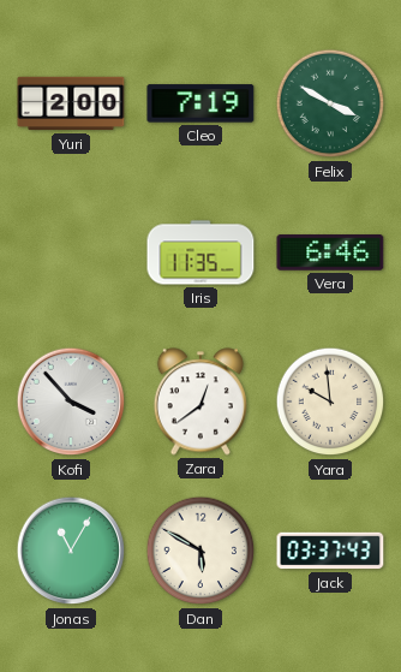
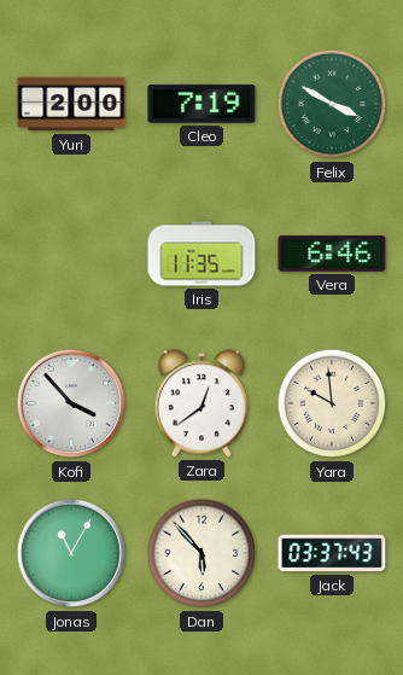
Dan: 5:50 -> 5:53 (201, 553)
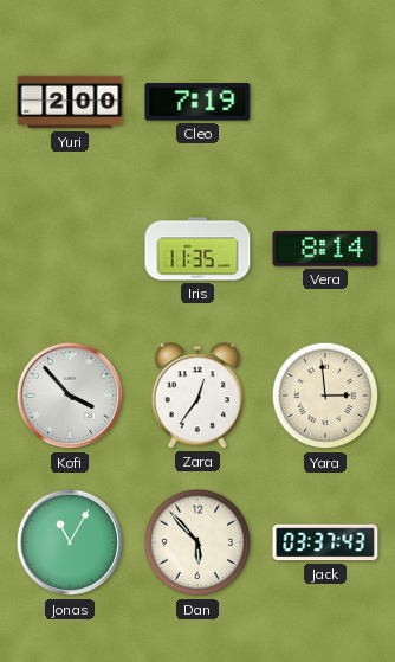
Felix: 3:50 -> none (332, 104)
Vera: 6:46 -> 8:14 (325, 249)
Zara: 12:39 -> 12:36 (197, 396)
Yara: 9:59 -> 2:59 (325, 396)
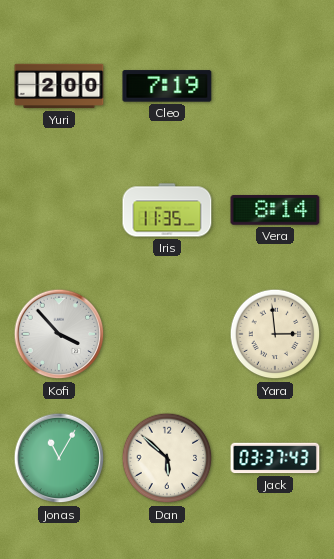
Zara: 12:36 -> none (197, 396)
Dan: 5:53 -> 5:52 (167, 458)
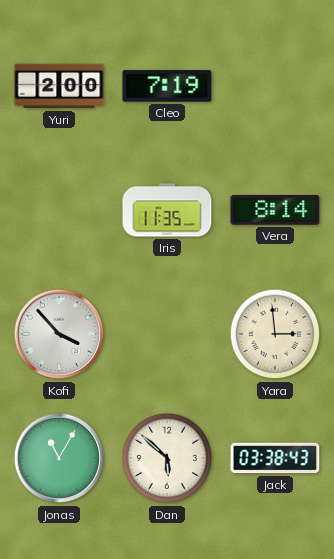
Jack: 03:37 -> 03:38 (275, 458)
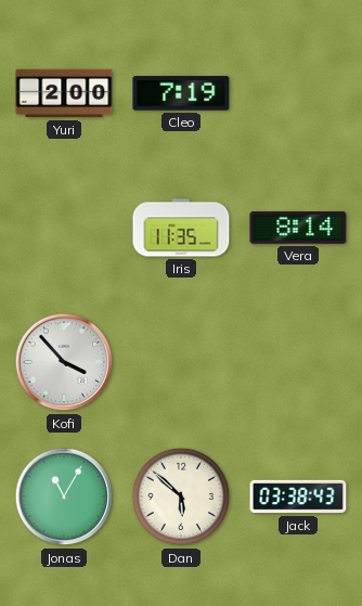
Yara: 2:59 -> none (275, 334)
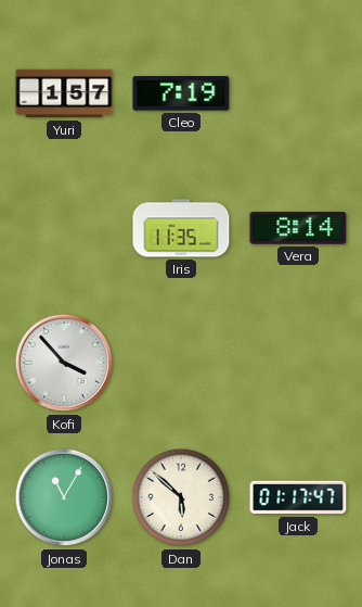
Yuri: 2:00 -> 1:57 (64, 93)
Jack: 03:38 -> 01:17 (298, 497)
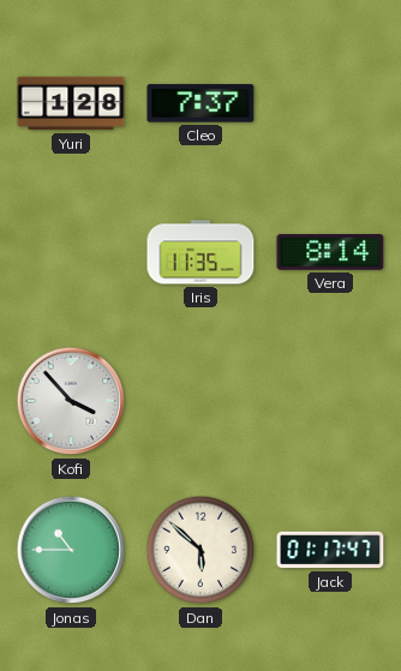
Yuri: 1:57 -> 1:28 (71, 103)
Cleo: 7:19 -> 7:37 (200, 103)
Jonas: 11:05 -> 10:45 (71, 550)
